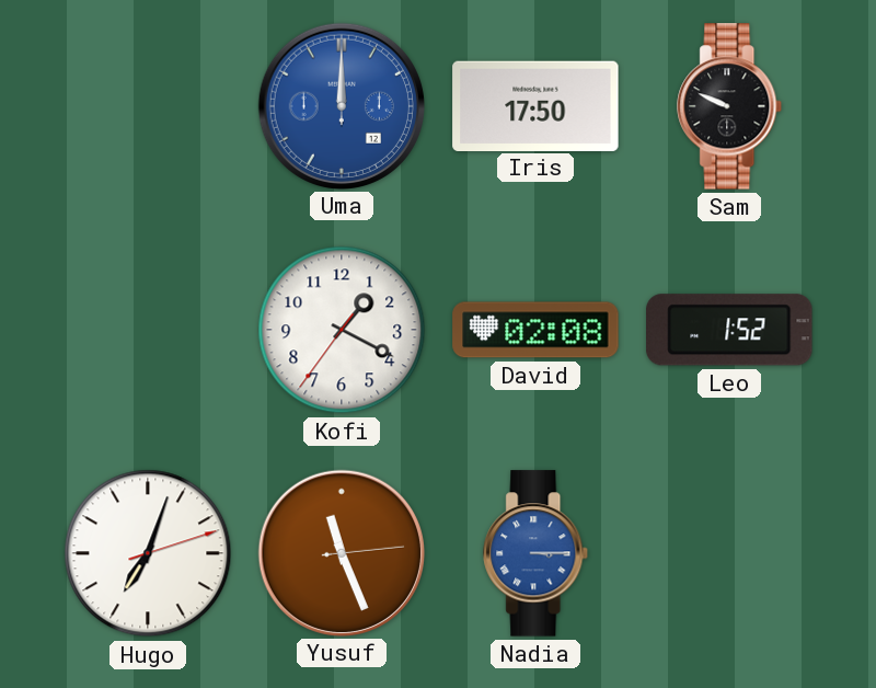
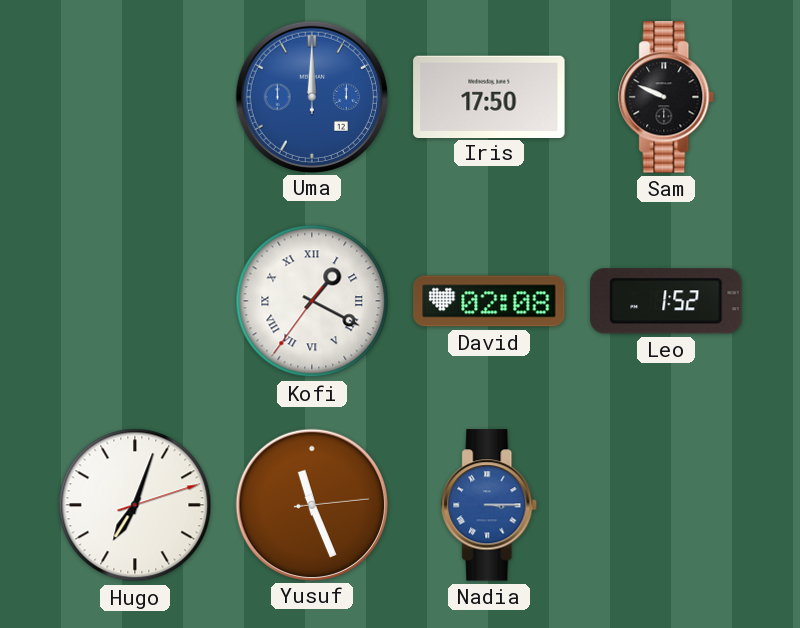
Kofi numerals: Arabic -> Roman (312, 301)
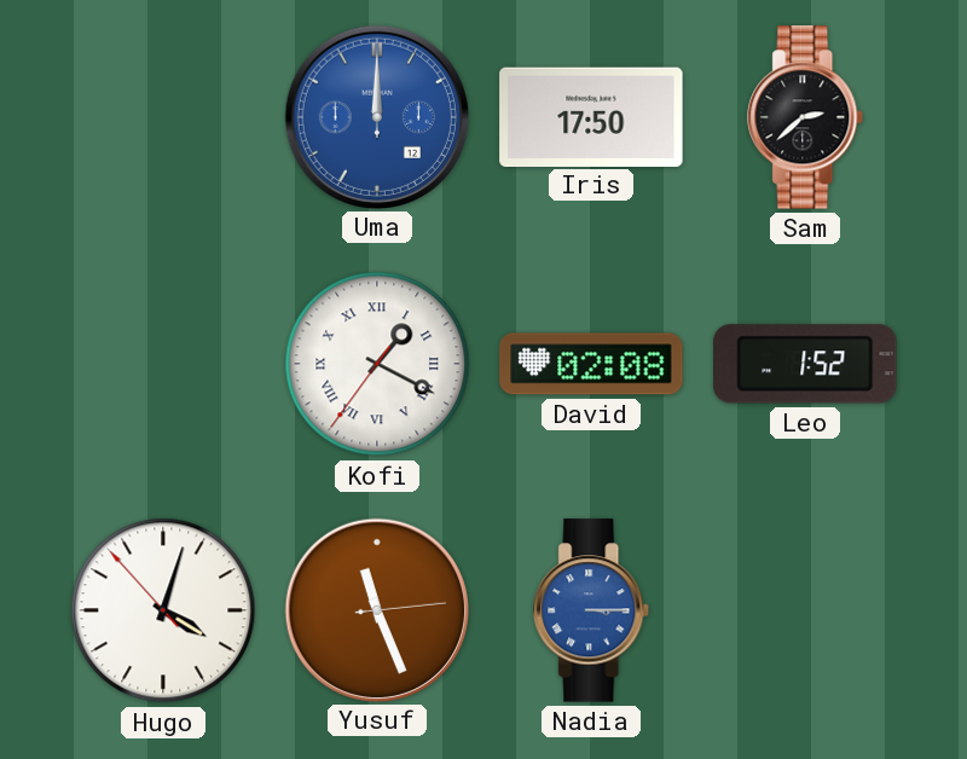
Sam: 9:49 -> 2:38 (806, 117)
Hugo: 7:03 -> 4:02 (163, 610)
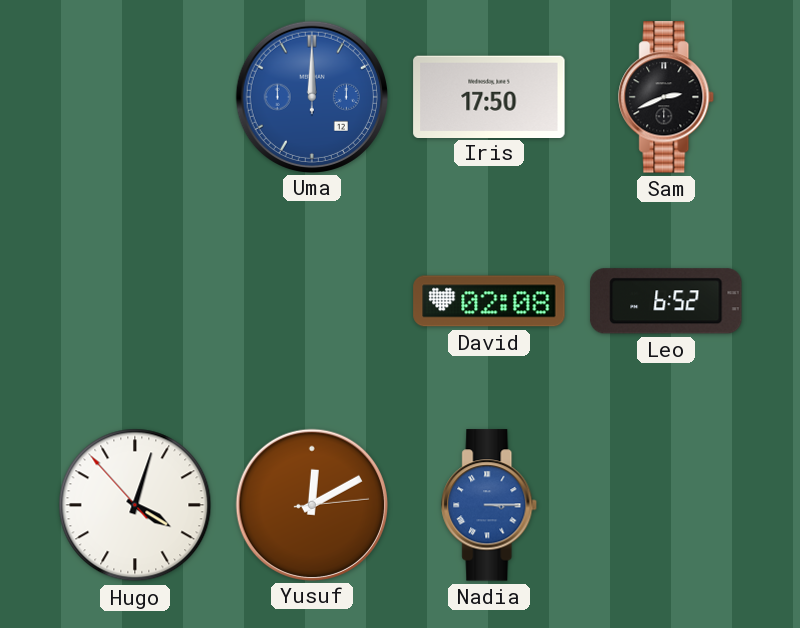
Sam: 2:38 -> 2:41 (667, 97)
Kofi: 1:19 -> none (377, 364)
Leo: 1:52 -> 6:52 (666, 301)
Yusuf: 11:26 -> 12:10 (311, 504)
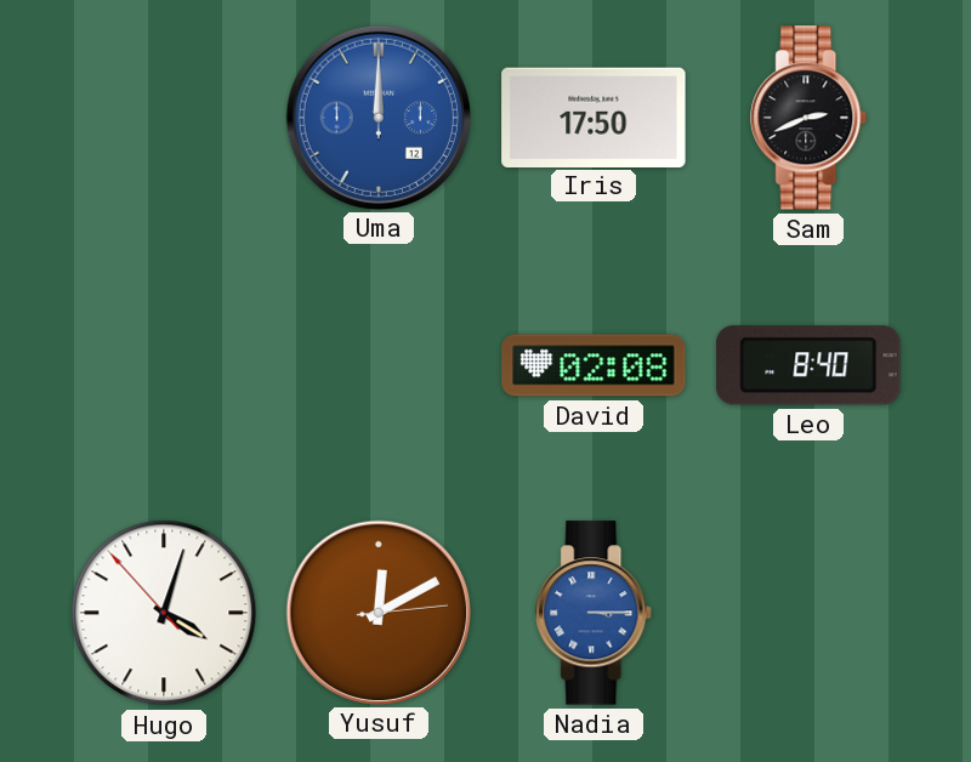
Leo: 6:52 -> 8:40 (808, 365)
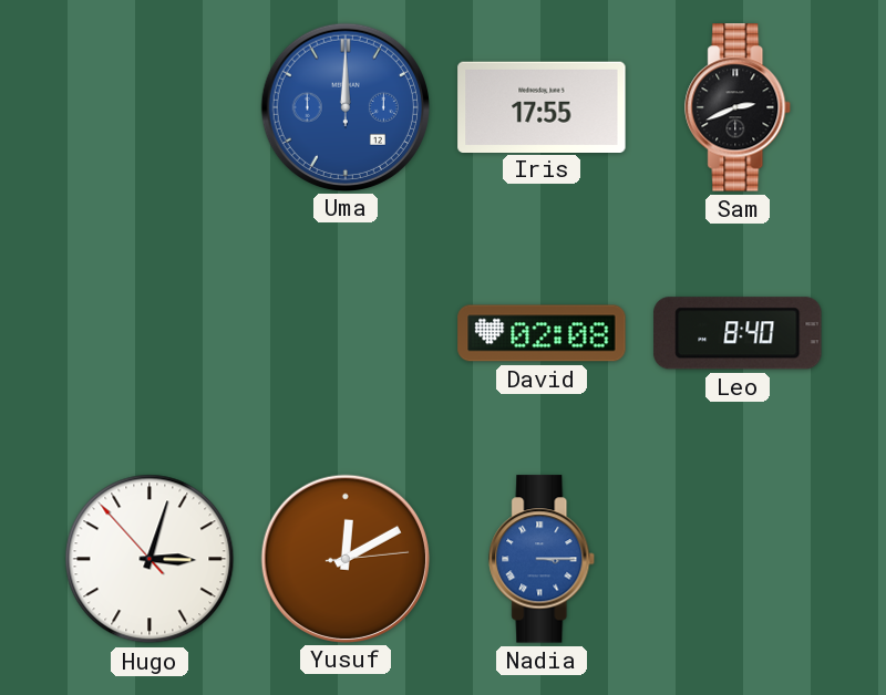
Iris: 17:50 -> 17:55 (542, 106)
Hugo: 4:02 -> 3:02 (150, 559)
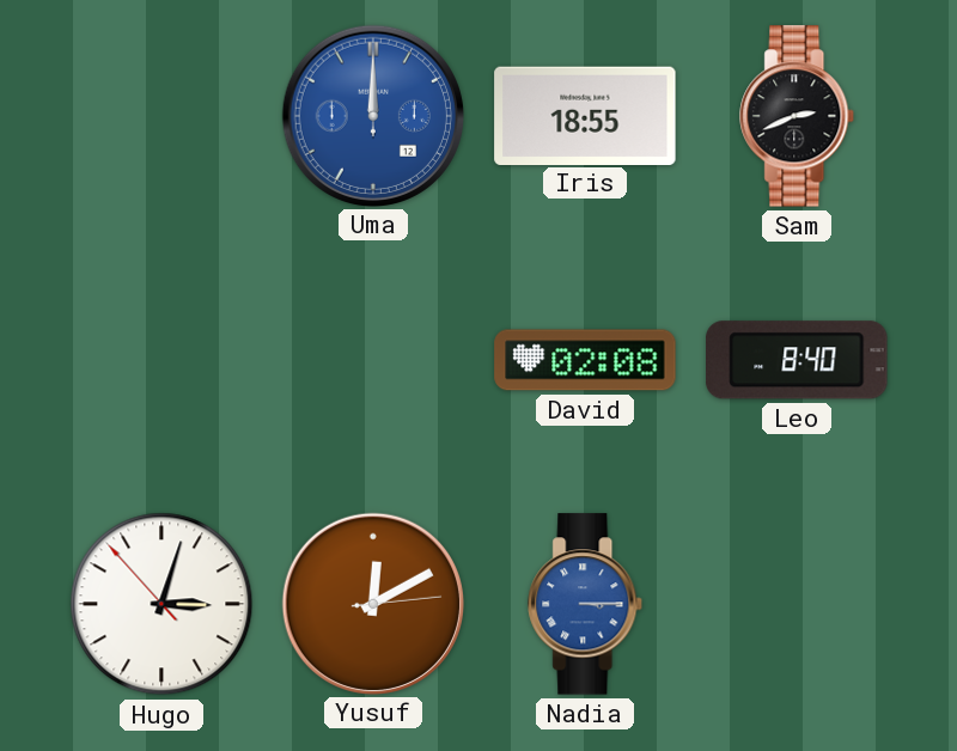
Iris: 17:55 -> 18:55 (585, 115)
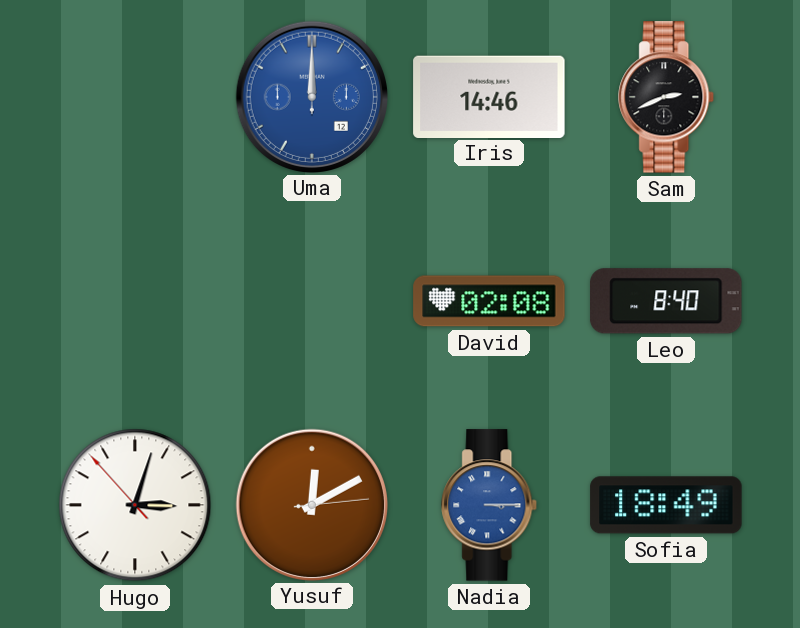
Iris: 18:55 -> 14:46 (489, 96)
Sofia: none -> 18:49 (666, 505)
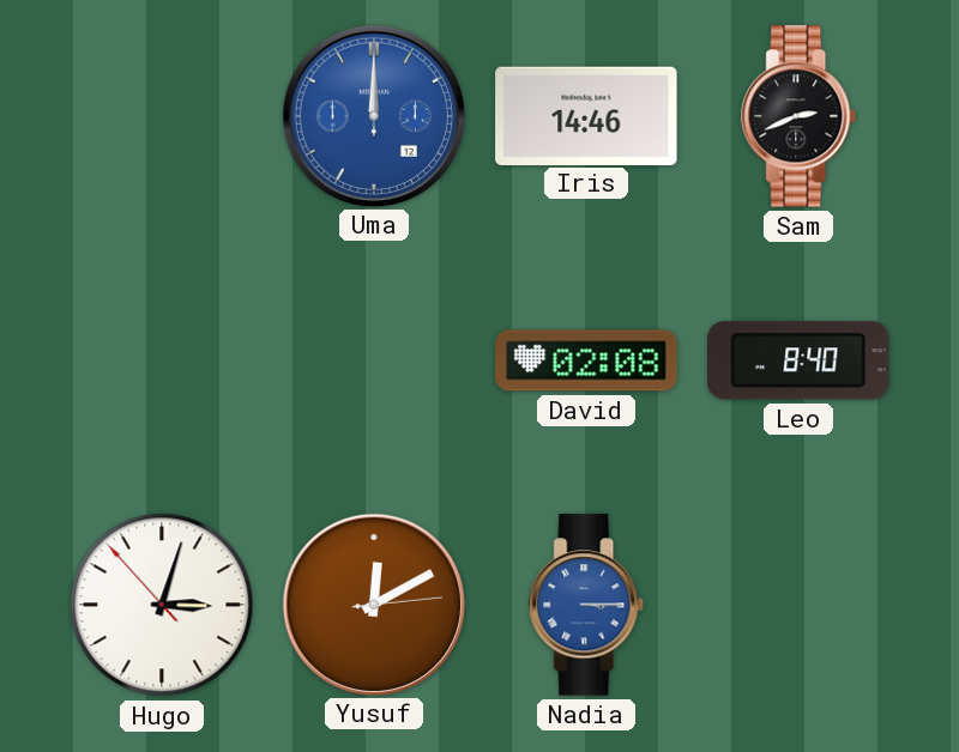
Sofia: 18:49 -> none (666, 505)
